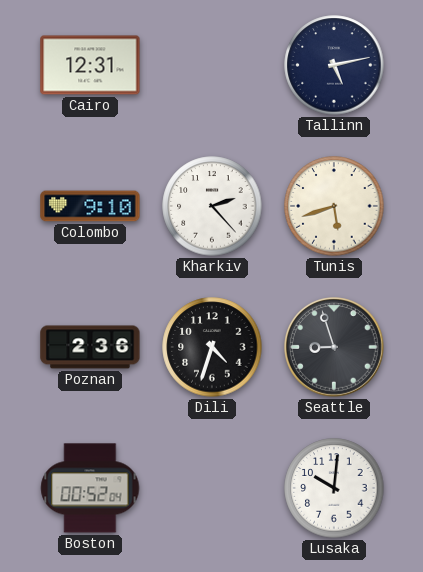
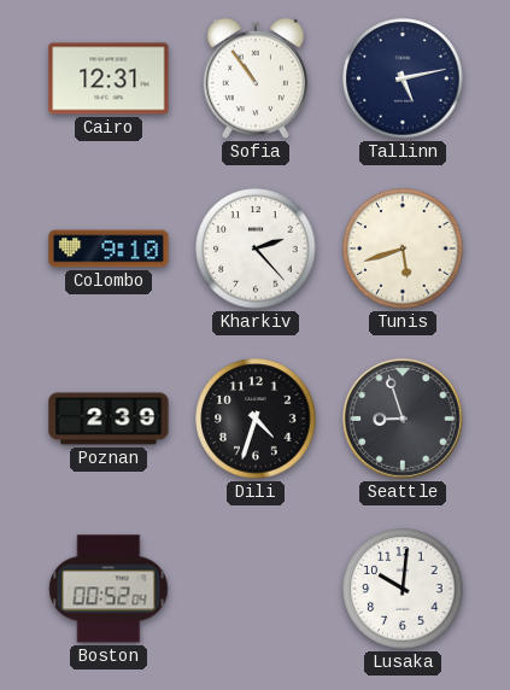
Sofia: none -> 10:54 (256, 78)
Poznan: 2:36 -> 2:39 (109, 419)
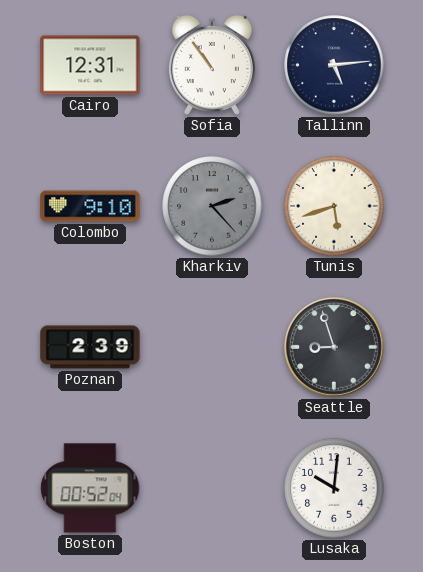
Tallinn: 5:13 -> 5:14 (334, 65)
Kharkiv dial: white -> grey (212, 206)
Dili: 4:33 -> none (256, 419)
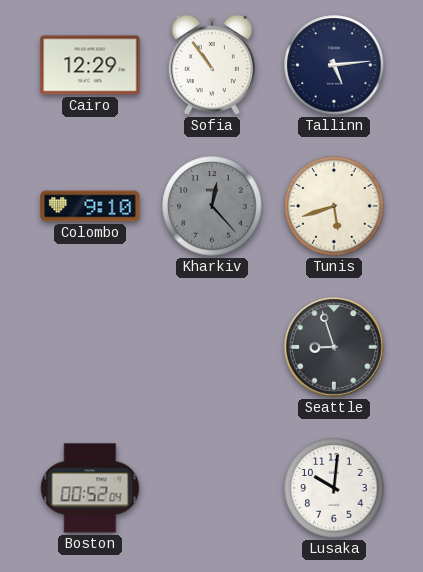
Cairo: 12:31 -> 12:29 (90, 65)
Kharkiv: 2:23 -> 12:23 (212, 206)
Poznan: 2:39 -> none (90, 347)
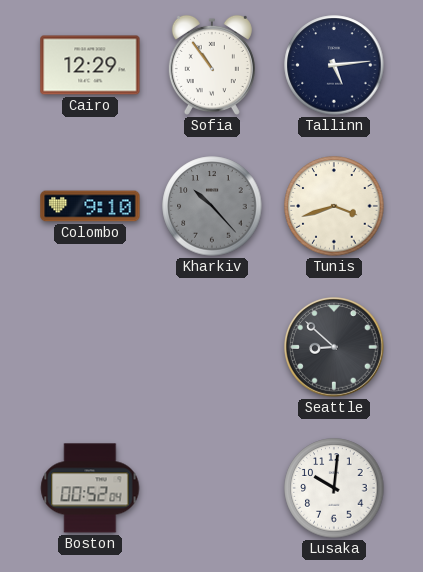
Kharkiv: 12:23 -> 10:23 (212, 206)
Tunis: 5:42 -> 3:42 (334, 206)
Seattle: 8:57 -> 8:52 (335, 348)
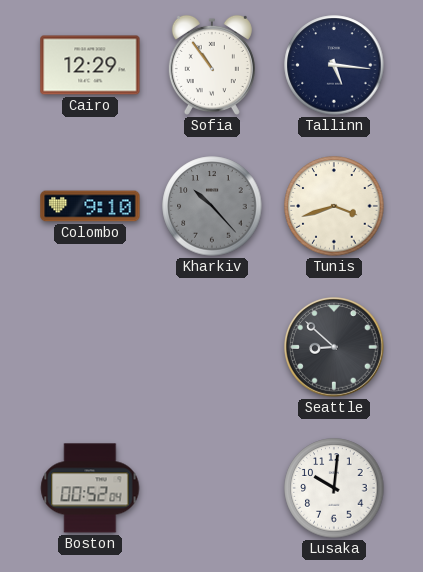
Tallinn: 5:14 -> 5:16 (334, 65)
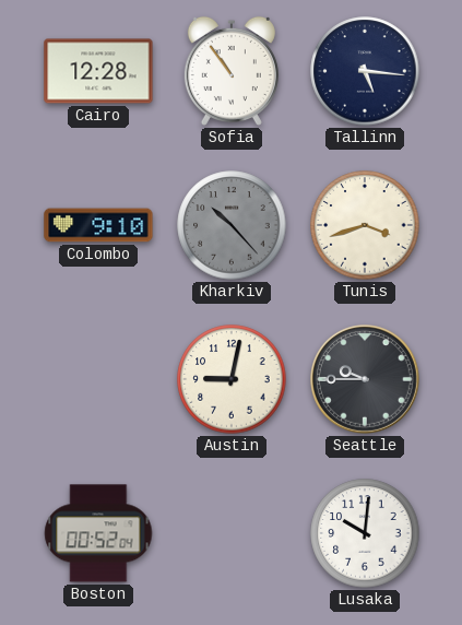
Cairo: 12:29 -> 12:28 (98, 71)
Austin: none -> 9:02 (232, 379)
Seattle: 8:52 -> 9:45 (366, 380)
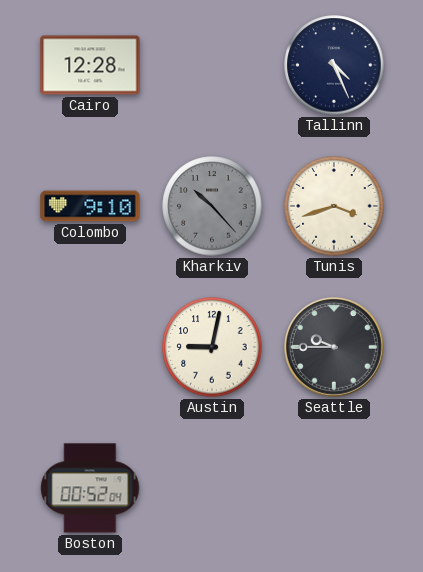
Sofia: 10:54 -> none (232, 71)
Tallinn: 5:16 -> 4:26 (334, 65)
Lusaka: 10:01 -> none (365, 533)
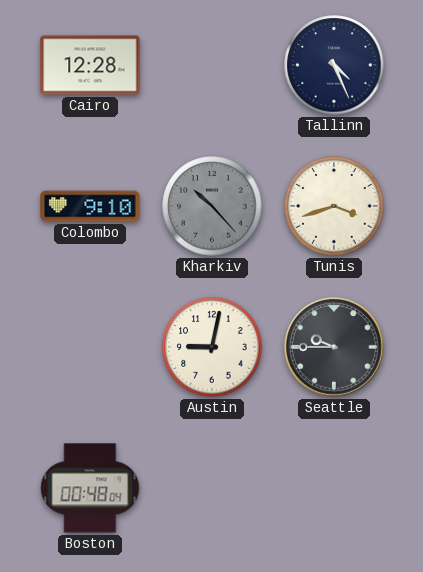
Boston: 00:52 -> 00:48 (90, 488)
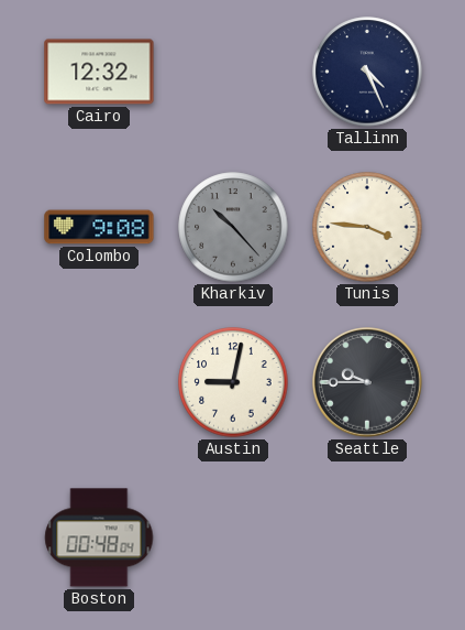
Cairo: 12:28 -> 12:32 (99, 72)
Colombo: 9:10 -> 9:08 (99, 227)
Tunis: 3:42 -> 3:46 (367, 227)
